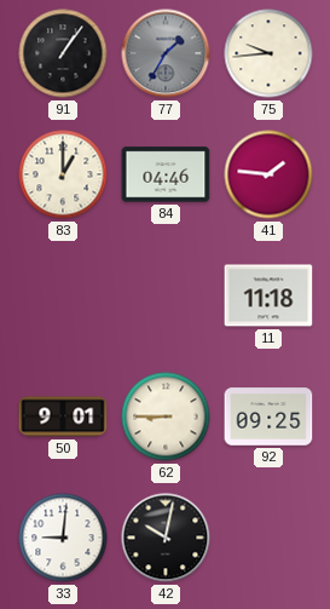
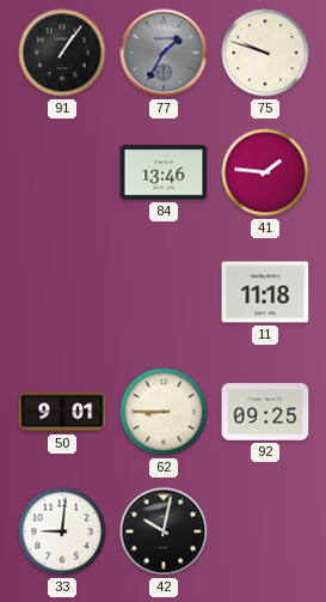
75: 9:44 -> 9:48 (265, 53)
83: 1:00 -> none (63, 174)
84: 04:46 -> 13:46 (164, 172)
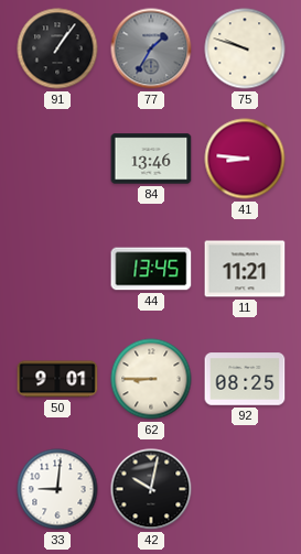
41: 1:46 -> 8:46 (245, 159)
44: none -> 13:45 (151, 269)
11: 11:18 -> 11:21 (245, 269)
92: 09:25 -> 08:25 (245, 379)
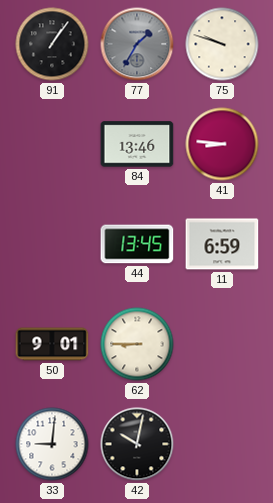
11: 11:21 -> 6:59 (222, 244)
92: 08:25 -> none (245, 379)
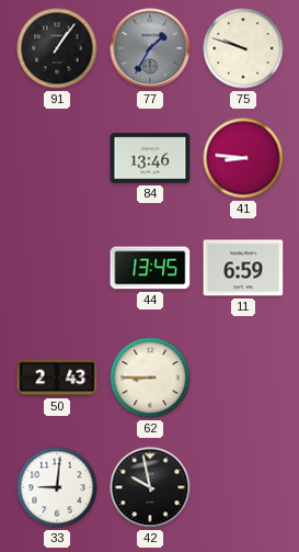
50: 9:01 -> 2:43 (57, 378)
42: 10:02 -> 9:58 (150, 487)
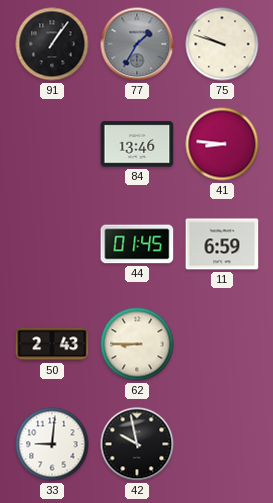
44: 13:45 -> 01:45 (137, 244)
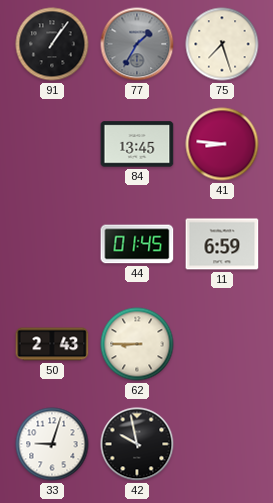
75: 9:48 -> 7:27 (222, 44)
84: 13:46 -> 13:45 (137, 144)
33: 9:01 -> 9:03 (52, 444)
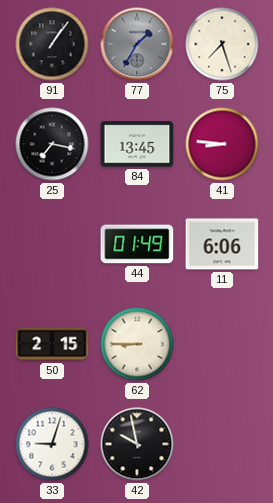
25: none -> 7:17 (52, 144)
44: 01:45 -> 01:49 (137, 244)
11: 6:59 -> 6:06 (222, 244)
50: 2:43 -> 2:15 (52, 344)
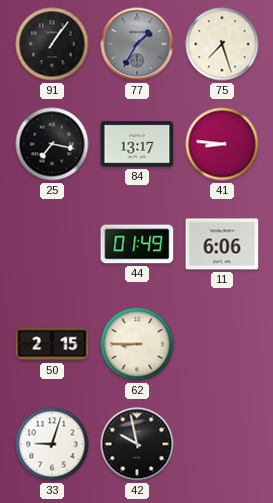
84: 13:45 -> 13:17 (137, 144)
